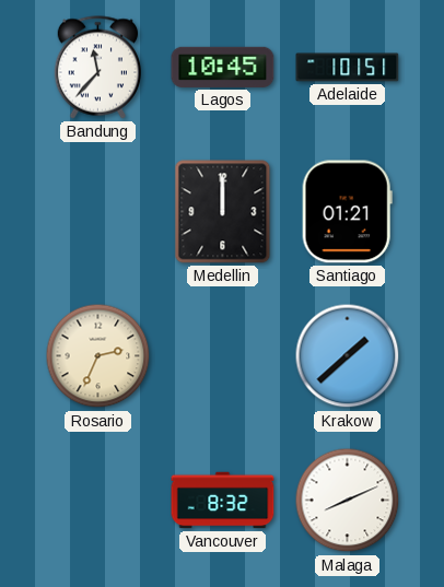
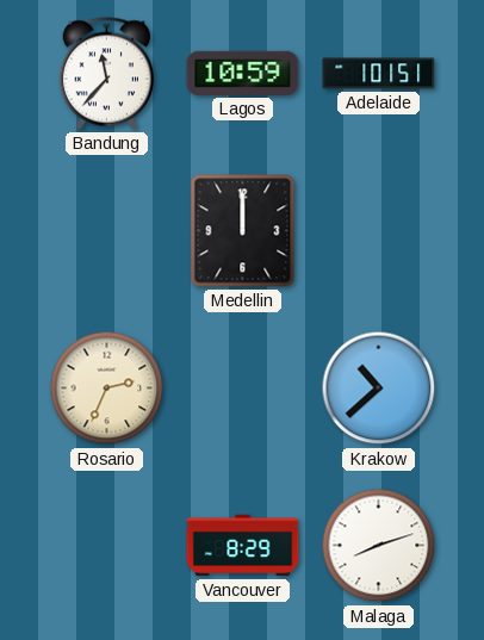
Lagos: 10:45 -> 10:59 (243, 73)
Santiago: 01:21 -> none (347, 212)
Krakow: 1:38 -> 10:38 (379, 389)
Vancouver: 8:32 -> 8:29 (243, 546)
Malaga: 8:11 -> 8:12 (379, 546)
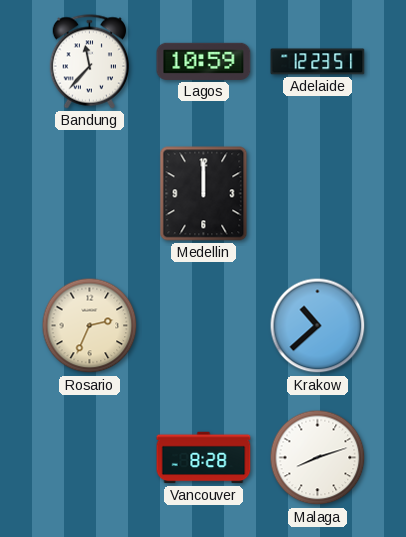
Adelaide: 1:01 -> 12:23 (318, 62)
Vancouver: 8:29 -> 8:28 (204, 458)
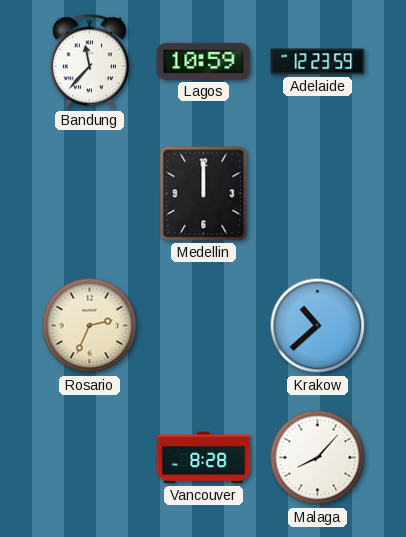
Adelaide: 12:23:51 -> 12:23:59 (318, 62)
Malaga: 8:12 -> 8:07 (318, 458)
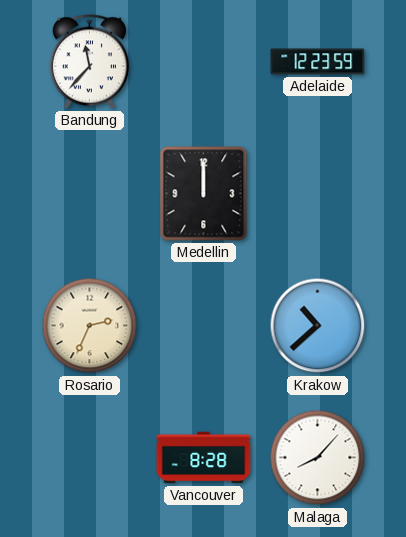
Lagos: 10:59 -> none (204, 61)
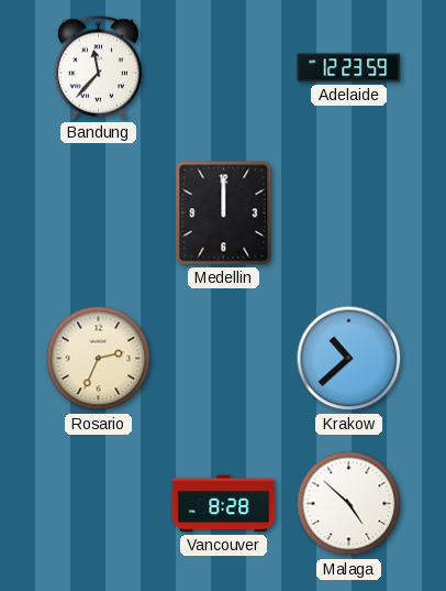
Malaga: 8:07 -> 4:52 (349, 504)
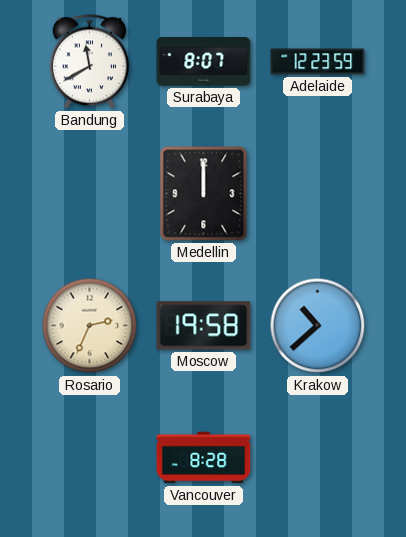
Bandung: 11:37 -> 11:40 (90, 62)
Surabaya: none -> 8:07 (204, 62)
Moscow: none -> 19:58 (204, 326)
Malaga: 4:52 -> none (349, 504)
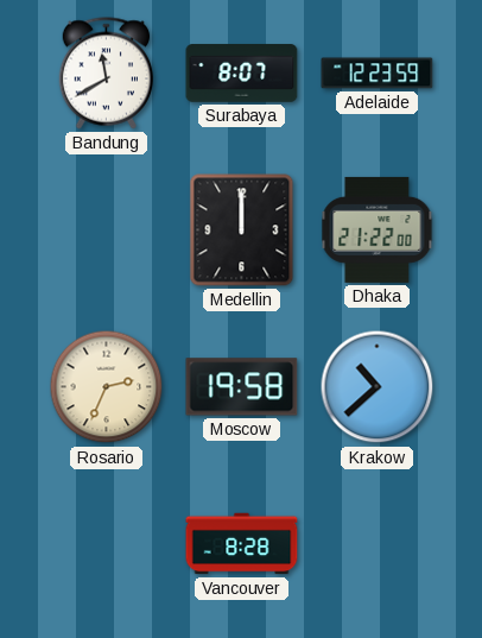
Dhaka: none -> 21:22 (378, 229)
